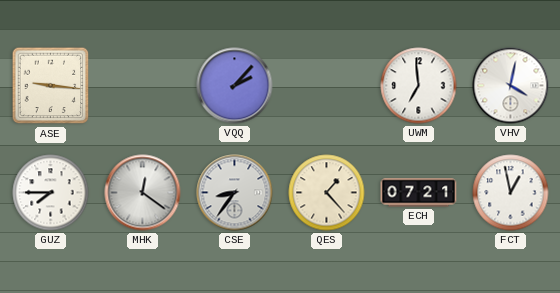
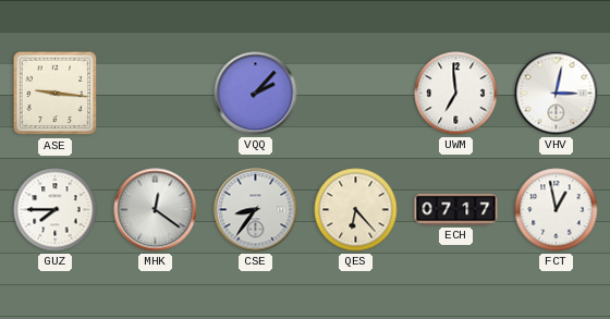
VHV: 4:02 -> 3:02 (557, 94)
QES: 1:23 -> 6:23 (356, 210)
ECH: 07:21 -> 07:17 (456, 210)
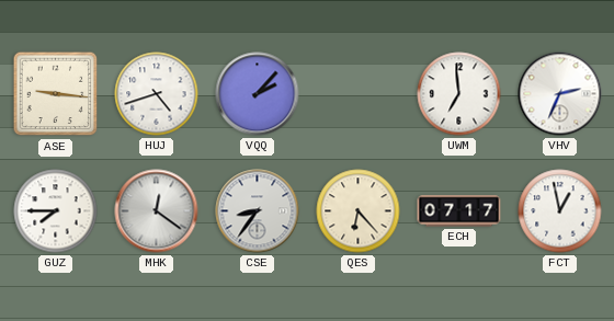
HUJ: none -> 4:42 (157, 94)
VHV: 3:02 -> 2:34 (560, 94)
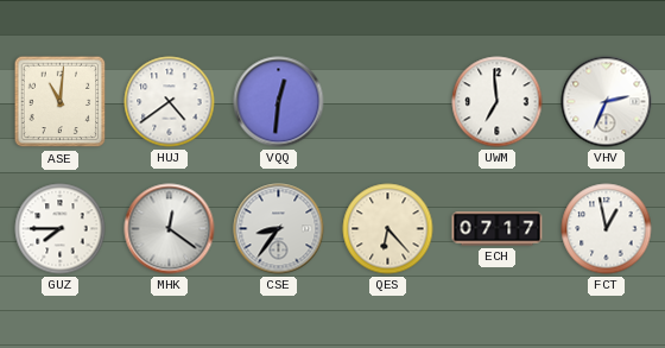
ASE: 9:16 -> 11:01 (61, 102)
HUJ: 4:42 -> 4:39 (170, 102)
VQQ: 2:07 -> 12:31 (279, 102)
